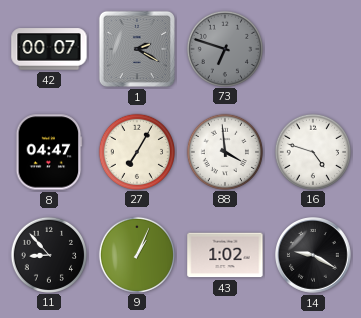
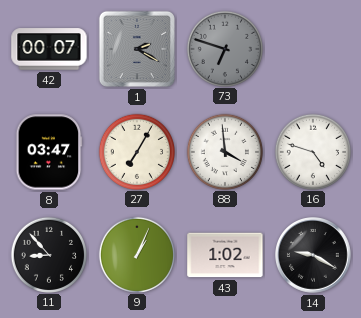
8: 04:47 -> 03:47 (49, 152)
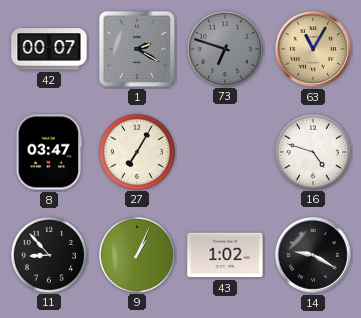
63: none -> 11:05 (314, 50)
88: 3:59 -> none (224, 151)
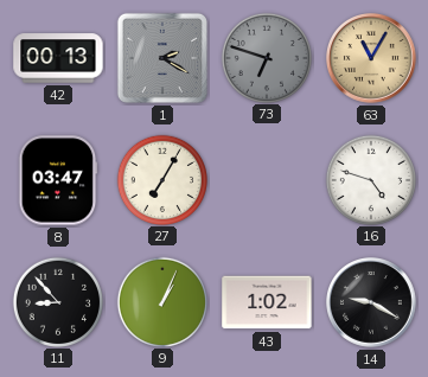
42: 00:07 -> 00:13 (58, 58)
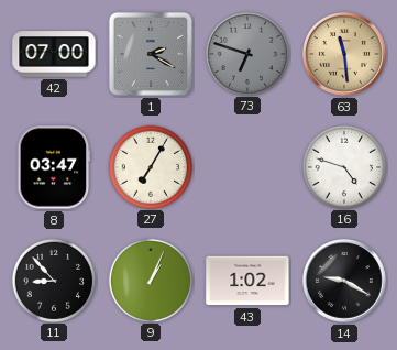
42: 00:13 -> 07:00 (54, 54)
63: 11:05 -> 11:29 (345, 55)
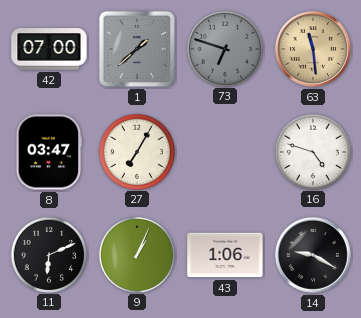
1: 2:20 -> 1:38 (137, 49)
11: 8:53 -> 6:11 (48, 254)
43: 1:02 -> 1:06 (225, 255)
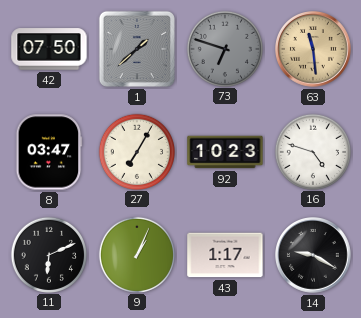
42: 07:00 -> 07:50 (49, 49)
92: none -> 10:23 (225, 152)
43: 1:06 -> 1:17 (225, 255)
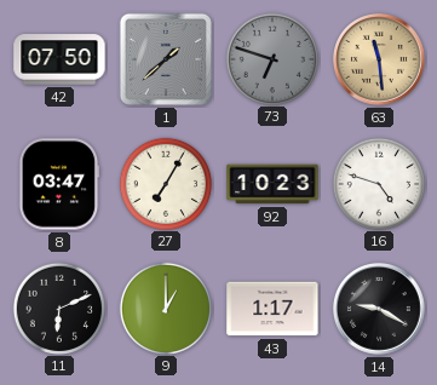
9: 1:04 -> 1:00 (165, 308)
